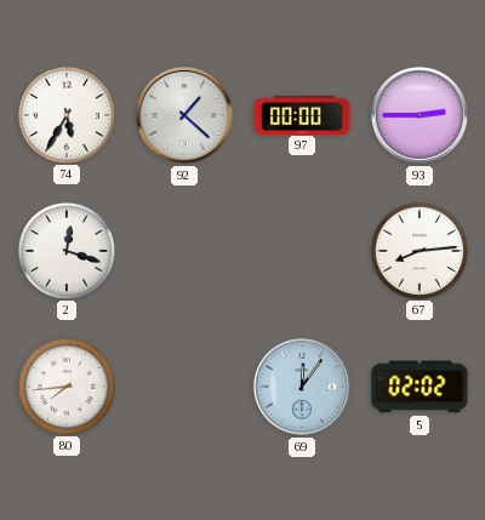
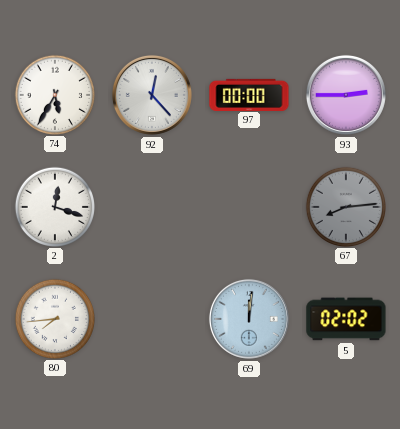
92: 1:22 -> 12:23 (152, 95)
67 dial: white -> grey (345, 206)
69: 12:06 -> 12:01 (249, 319)
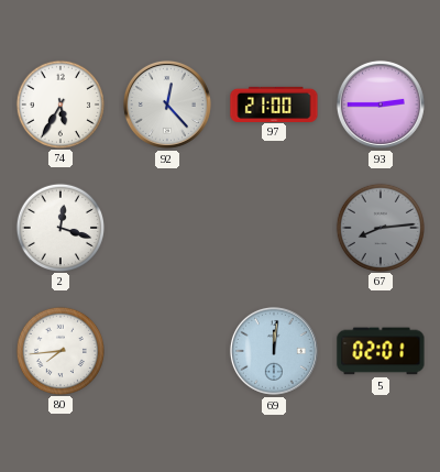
97: 00:00 -> 21:00 (274, 103)
5: 02:02 -> 02:01 (381, 351)
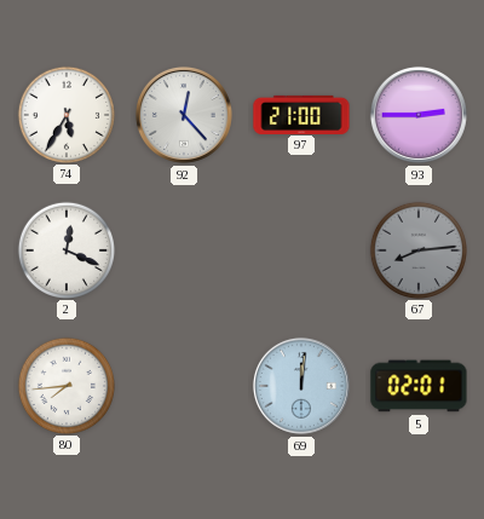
2: 12:18 -> 12:19 (65, 249)
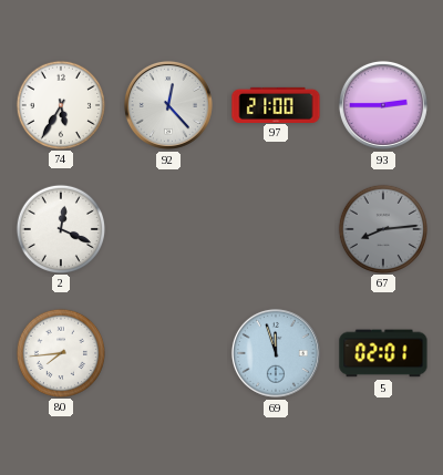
69: 12:01 -> 11:57 (276, 353)
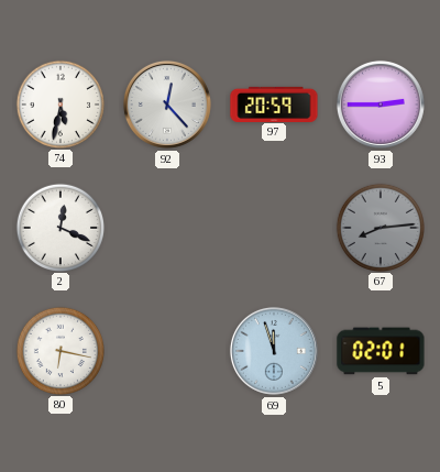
74: 5:35 -> 5:32 (59, 103)
97: 21:00 -> 20:59 (274, 103)
80: 7:44 -> 6:17 (59, 350)
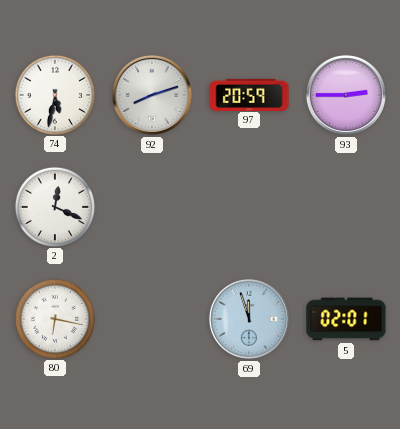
92: 12:23 -> 8:12 (152, 95)
67: 8:14 -> none (380, 227)
